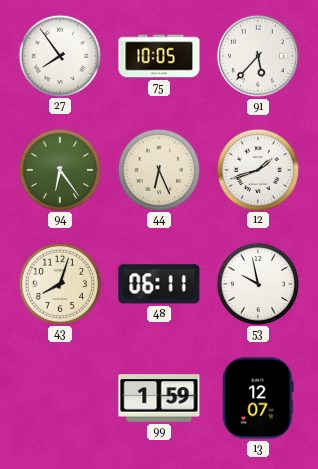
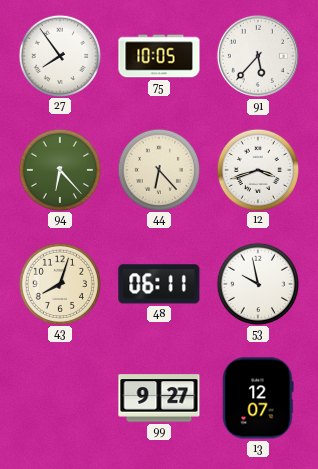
94: 6:24 -> 6:23 (59, 169)
44: 6:26 -> 6:23 (158, 169)
12: 1:42 -> 3:42 (257, 169)
99: 1:59 -> 9:27 (159, 398)
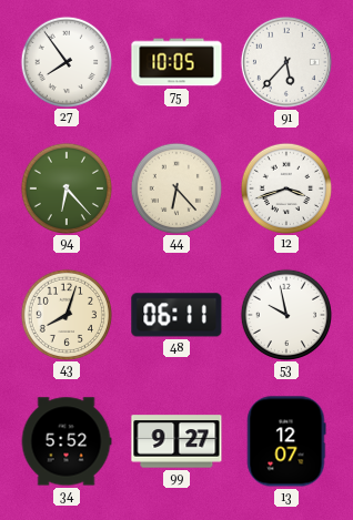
34: none -> 5:52 (67, 441)
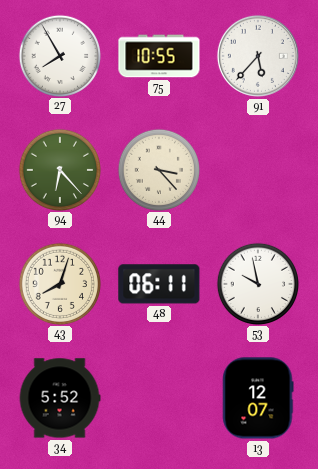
27: 7:54 -> 7:55 (59, 55)
75: 10:05 -> 10:55 (159, 56)
44: 6:23 -> 3:23 (158, 169)
12: 3:42 -> none (285, 187)
99: 9:27 -> none (176, 441)
